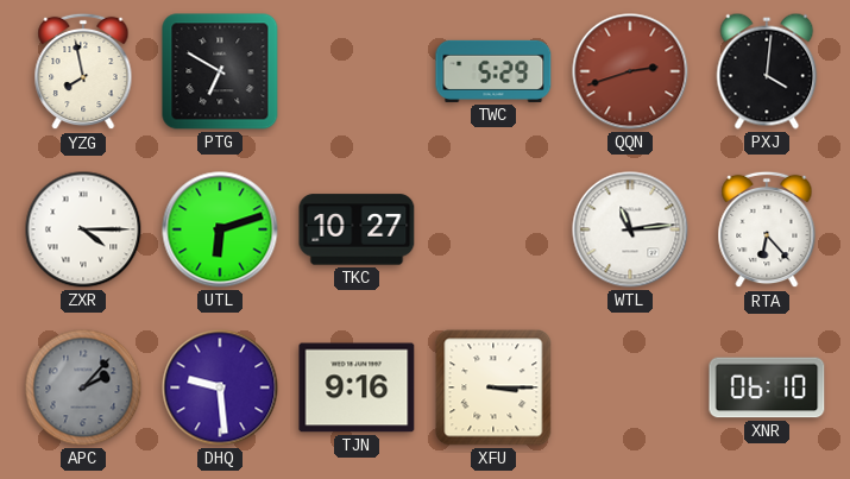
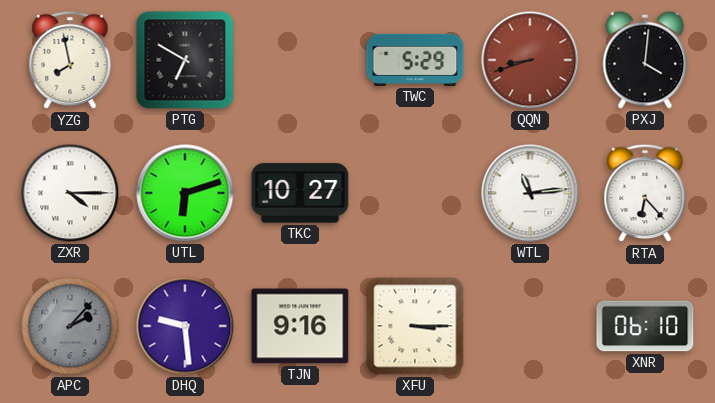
QQN: 2:42 -> 8:42 (530, 60)
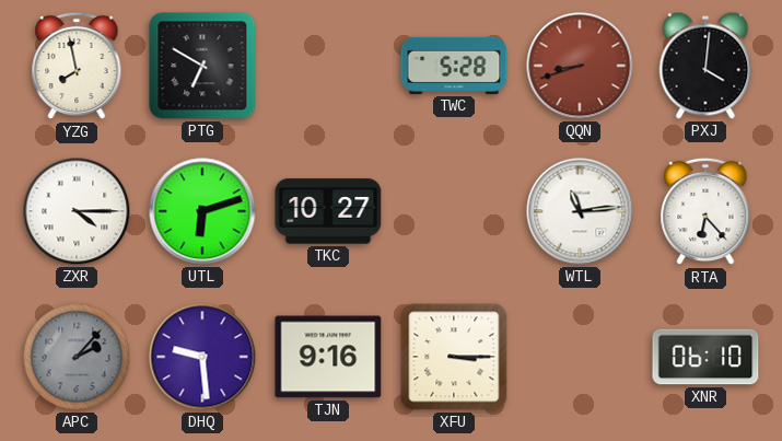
TWC: 5:29 -> 5:28 (454, 66)
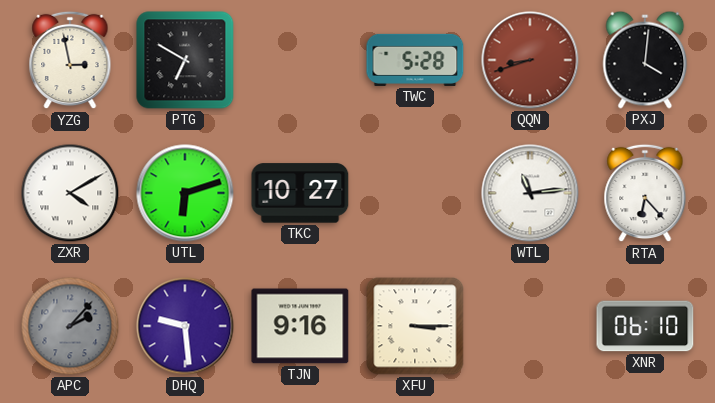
YZG: 7:58 -> 2:58 (70, 60)
ZXR: 4:15 -> 4:10 (70, 193)
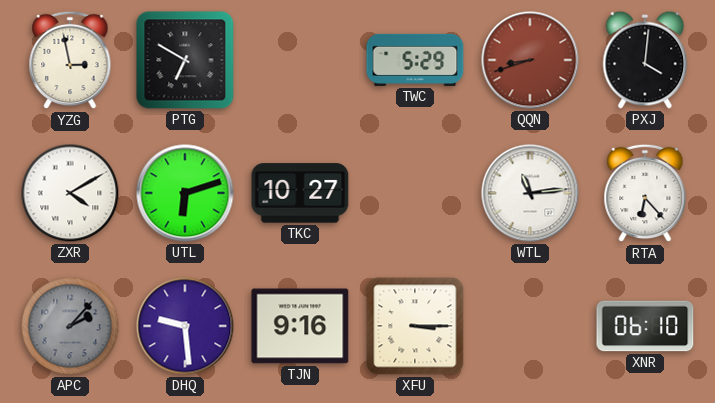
TWC: 5:28 -> 5:29 (415, 60)
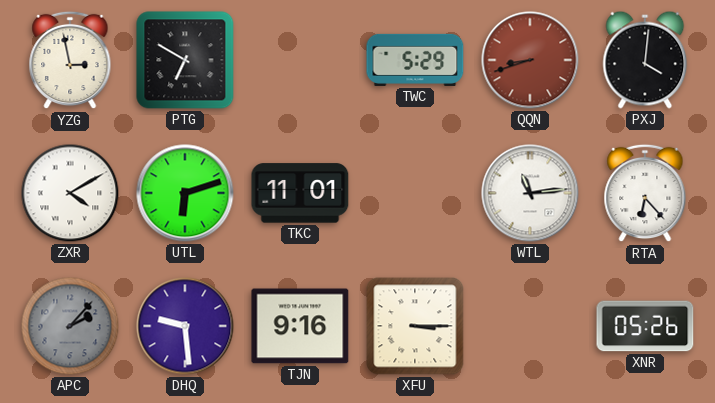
TKC: 10:27 -> 11:01 (300, 193)
XNR: 06:10 -> 05:26 (645, 326)
